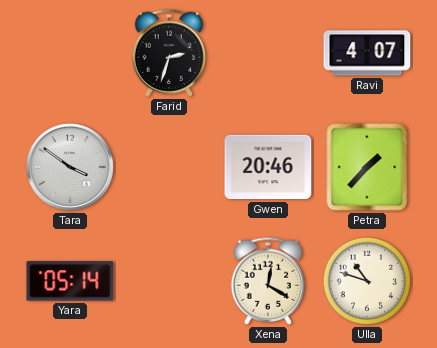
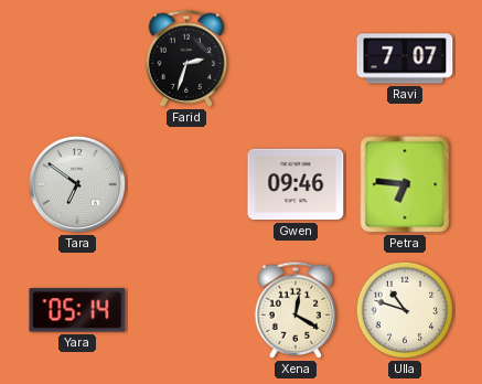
Ravi: 4:07 -> 7:07 (405, 58)
Tara: 3:51 -> 6:51 (77, 184)
Gwen: 20:46 -> 09:46 (296, 184)
Petra: 1:37 -> 6:46 (405, 184)
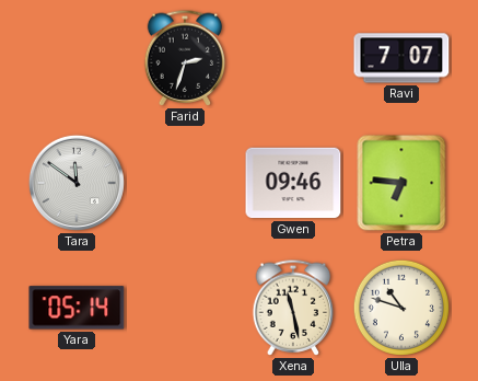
Tara: 6:51 -> 11:51 (77, 183)
Xena: 12:20 -> 11:28 (293, 308)
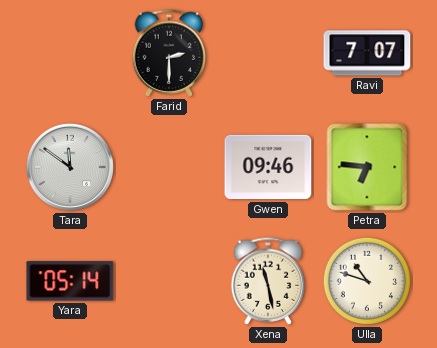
Farid: 2:33 -> 2:30 (169, 53)
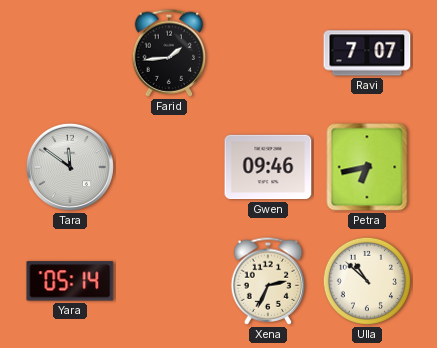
Farid: 2:30 -> 1:44 (169, 53)
Petra: 6:46 -> 6:43 (367, 167)
Xena: 11:28 -> 2:34 (268, 281)
Ulla: 10:48 -> 10:52 (367, 281)
